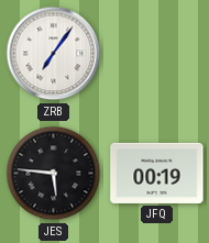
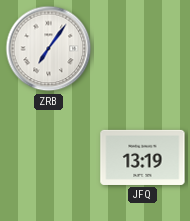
JES: 5:46 -> none (54, 174)
JFQ: 00:19 -> 13:19 (143, 157)
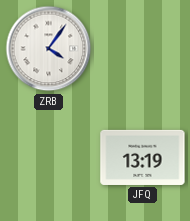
ZRB: 7:06 -> 4:06 (49, 49)
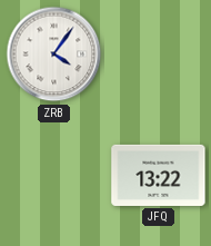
JFQ: 13:19 -> 13:22 (159, 175)
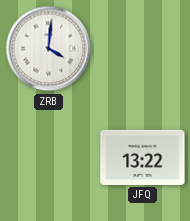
ZRB: 4:06 -> 4:01 (49, 49)
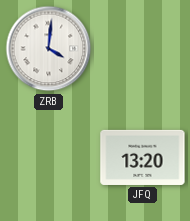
JFQ: 13:22 -> 13:20 (143, 157)
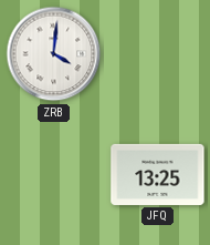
JFQ: 13:20 -> 13:25 (158, 174)
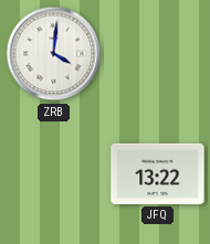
JFQ: 13:25 -> 13:22 (158, 173)
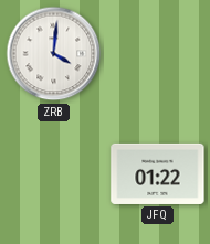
JFQ: 13:22 -> 01:22 (158, 173)
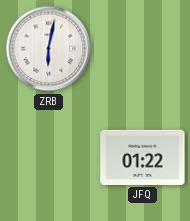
ZRB: 4:01 -> 6:02 (49, 49)
